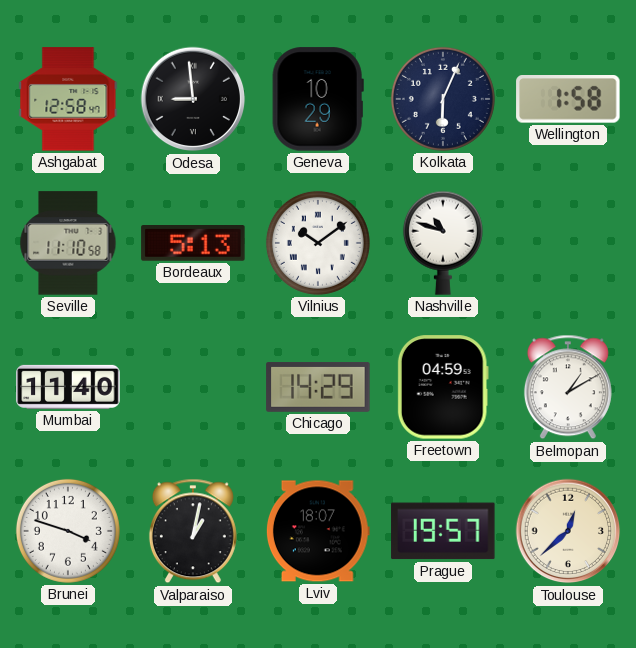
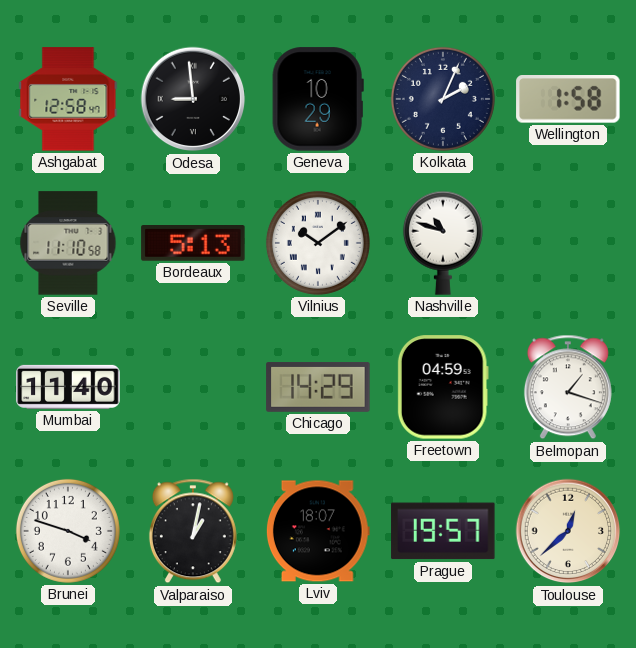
Kolkata: 6:04 -> 2:04 (443, 99)
Belmopan: 1:10 -> 1:18 (568, 387)
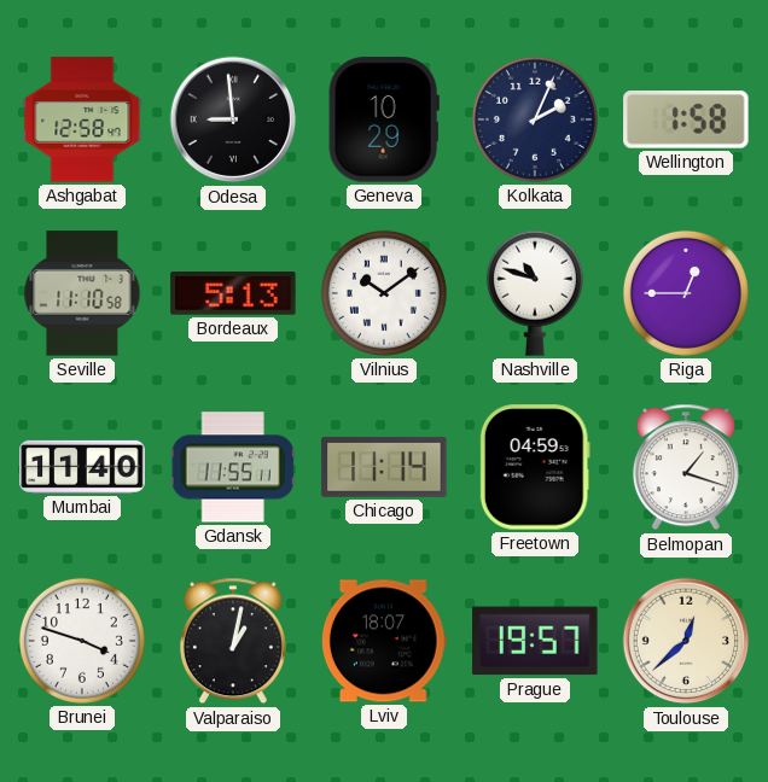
Riga: none -> 12:45 (686, 293)
Gdansk: none -> 11:55 (233, 467)
Chicago: 14:29 -> 11:14 (384, 468)
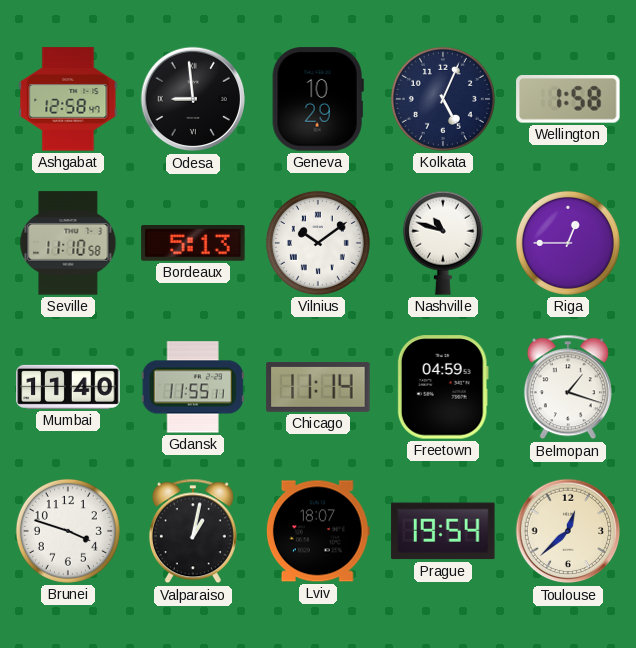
Kolkata: 2:04 -> 5:04 (443, 99)
Prague: 19:57 -> 19:54 (443, 531)
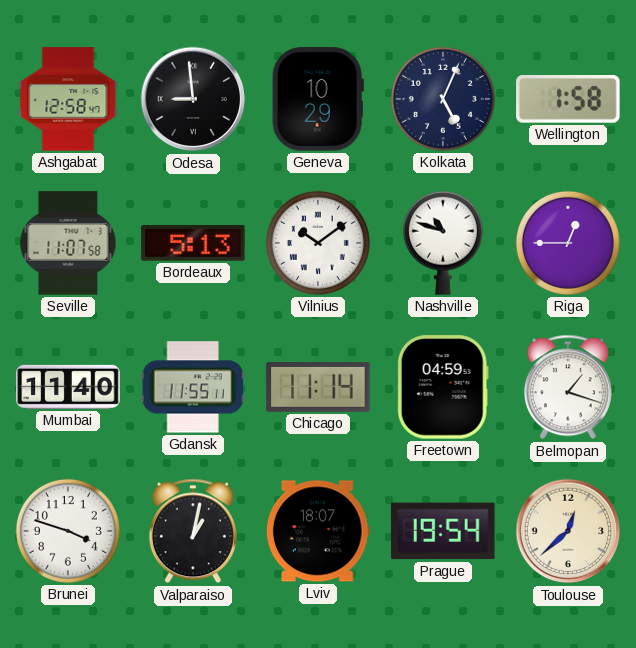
Seville: 11:10 -> 11:07 (68, 243)
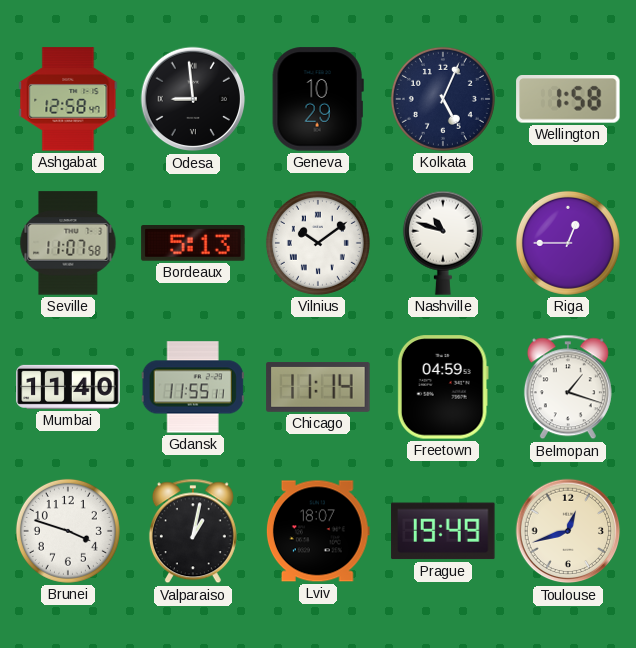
Prague: 19:54 -> 19:49 (443, 531)
Toulouse: 12:38 -> 12:42 (568, 531)
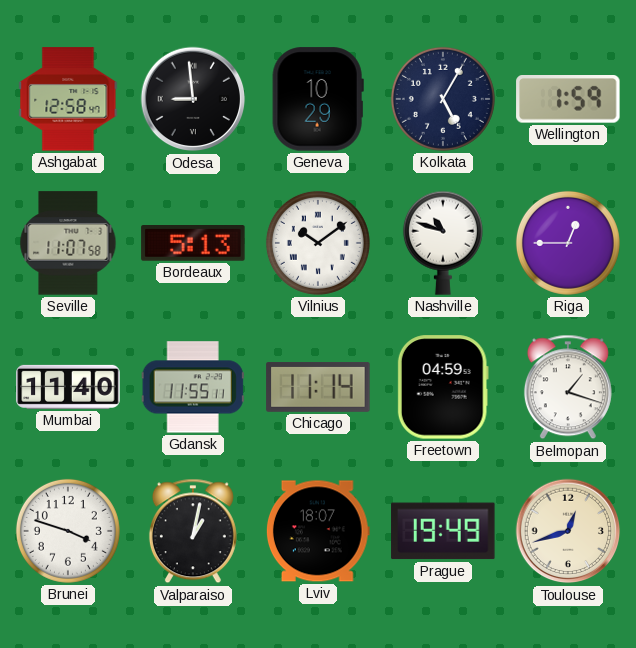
Kolkata: 5:04 -> 5:05 (443, 99)
Wellington: 1:58 -> 1:59 (568, 100)
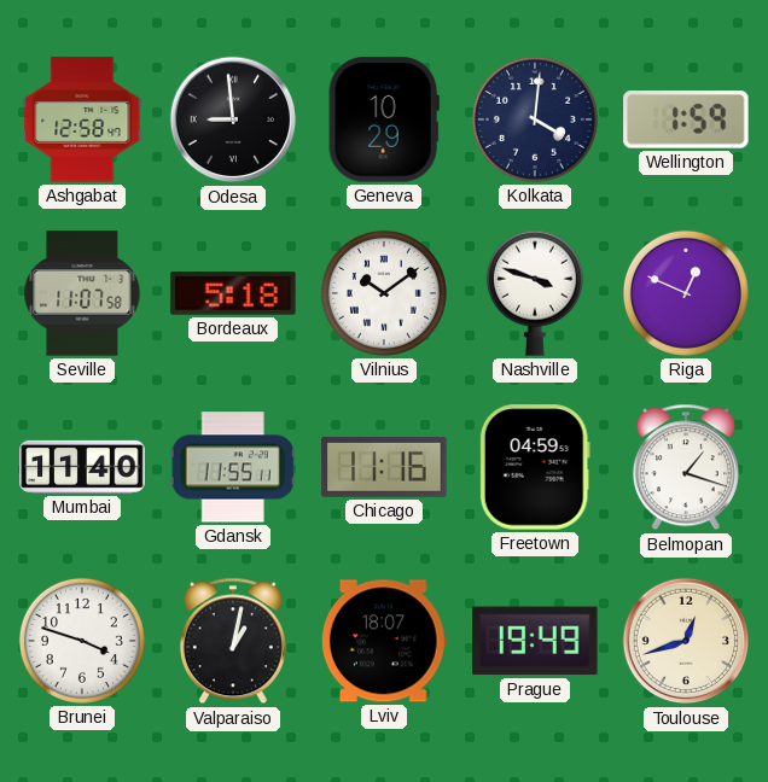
Kolkata: 5:05 -> 4:01 (535, 119)
Bordeaux: 5:13 -> 5:18 (233, 294)
Nashville: 10:48 -> 3:48 (535, 293)
Riga: 12:45 -> 12:49 (686, 293)
Chicago: 11:14 -> 11:16 (384, 468)
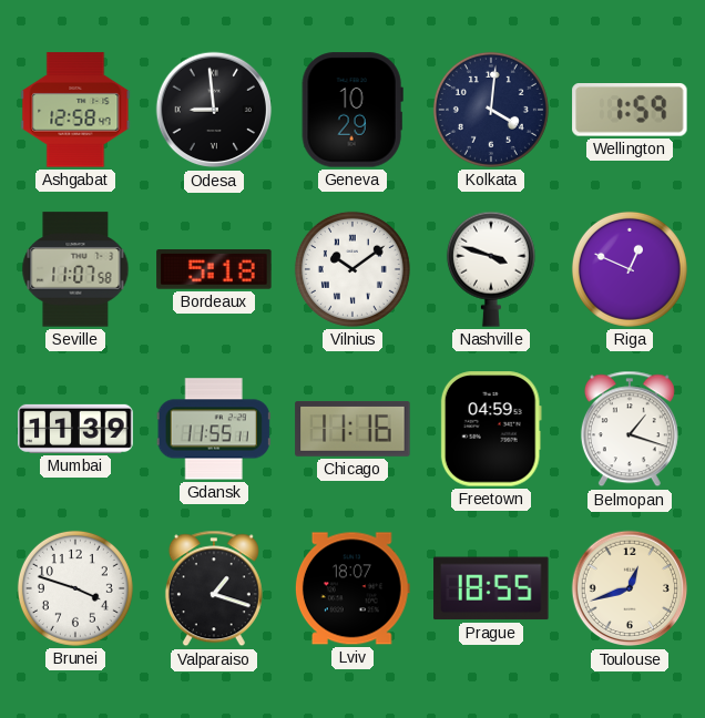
Mumbai: 11:40 -> 11:39 (75, 429)
Valparaiso: 1:02 -> 1:18 (214, 588)
Prague: 19:49 -> 18:55 (491, 588)
